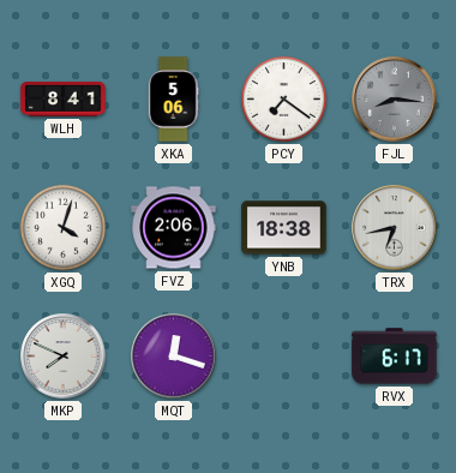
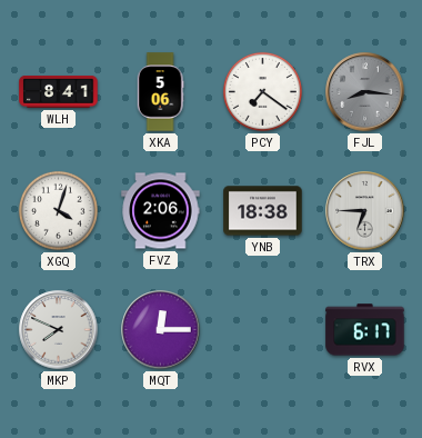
TRX: 6:43 -> 6:45 (365, 211)
MQT: 12:18 -> 12:15 (161, 330)
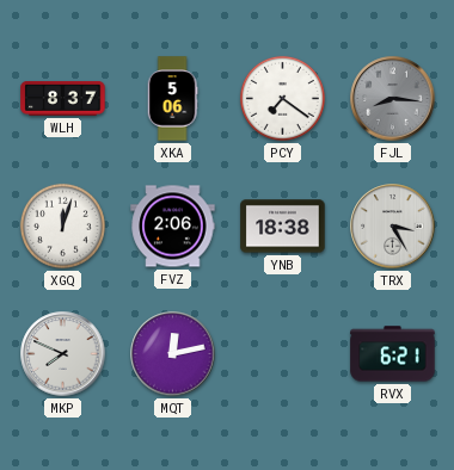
WLH: 8:41 -> 8:37 (63, 99)
XGQ: 4:03 -> 12:03 (62, 225)
TRX: 6:45 -> 3:25 (393, 227)
MQT: 12:15 -> 12:13 (173, 354)
RVX: 6:17 -> 6:21 (393, 354)
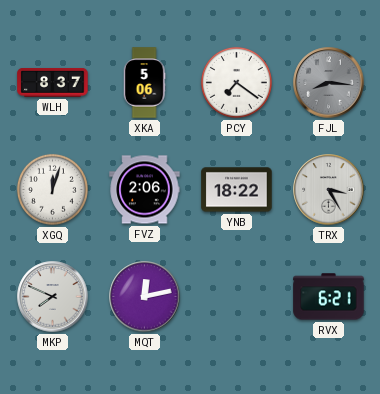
YNB: 18:38 -> 18:22 (237, 190)
